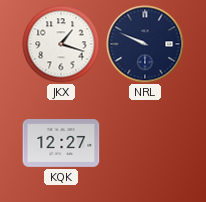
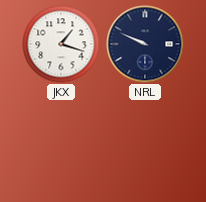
KQK: 12:27 -> none (61, 144)
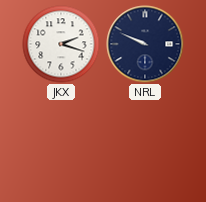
JKX: 1:18 -> 2:18 (61, 44)
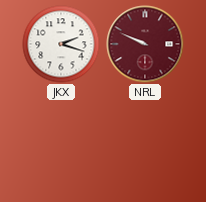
NRL dial: navy -> burgundy (145, 44)
